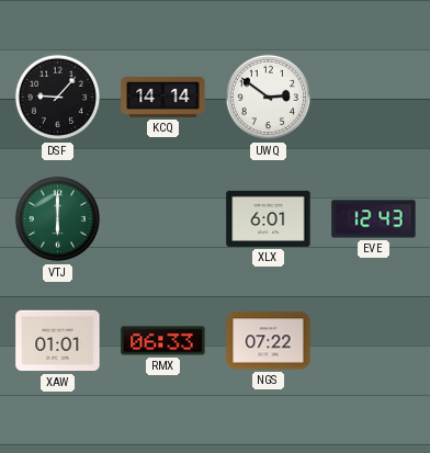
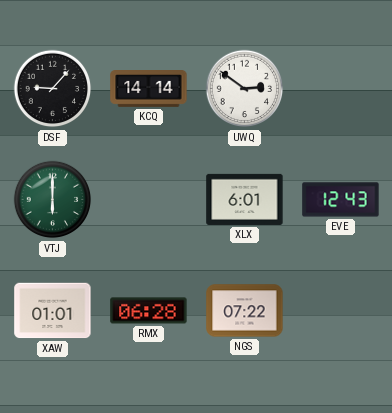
RMX: 06:33 -> 06:28 (149, 311)
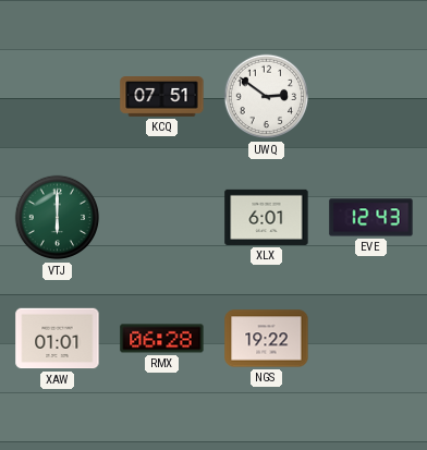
DSF: 9:07 -> none (53, 89)
KCQ: 14:14 -> 07:51 (162, 97)
NGS: 07:22 -> 19:22 (267, 339)
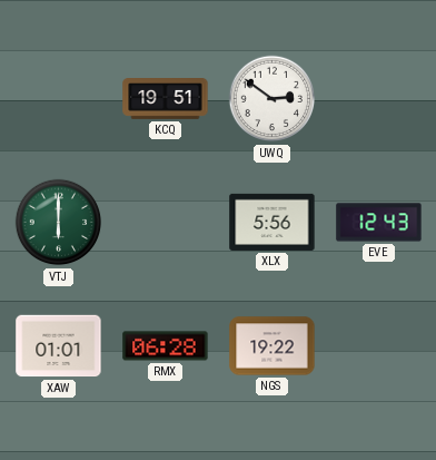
KCQ: 07:51 -> 19:51 (166, 99)
XLX: 6:01 -> 5:56 (272, 222)
